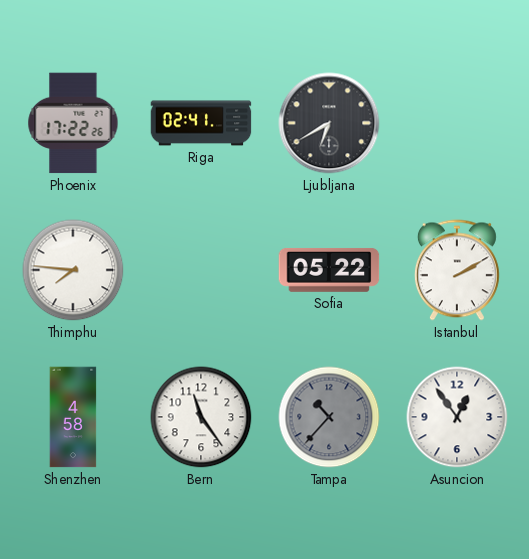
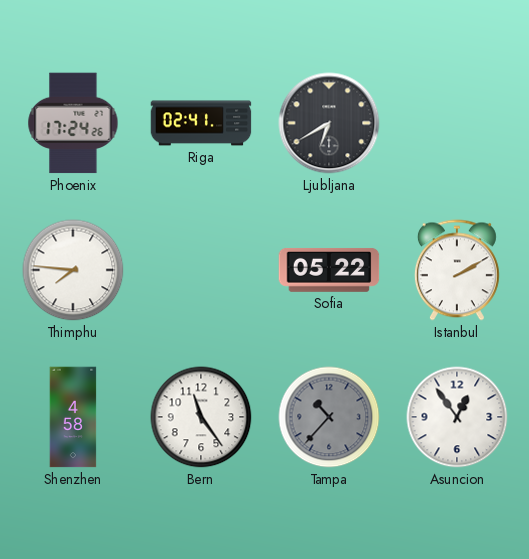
Phoenix: 17:22 -> 17:24 (73, 123)
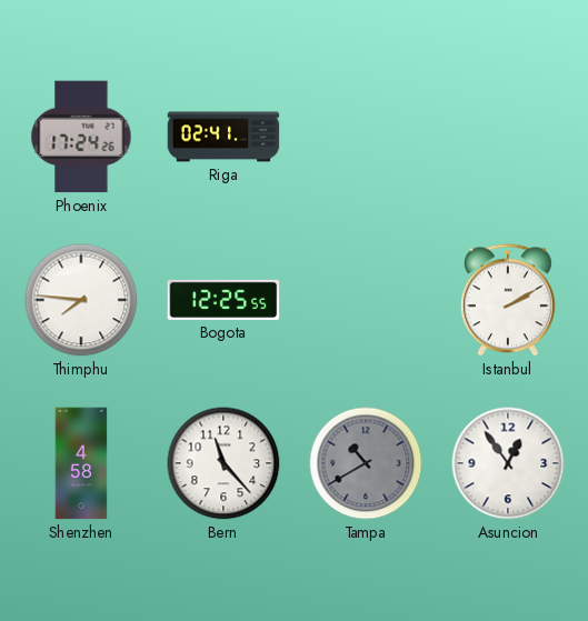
Ljubljana: 6:40 -> none (329, 123)
Bogota: none -> 12:25 (223, 300)
Sofia: 05:22 -> none (329, 270)
Bern: 11:24 -> 11:23 (223, 463)
Tampa: 10:37 -> 10:40 (366, 463)
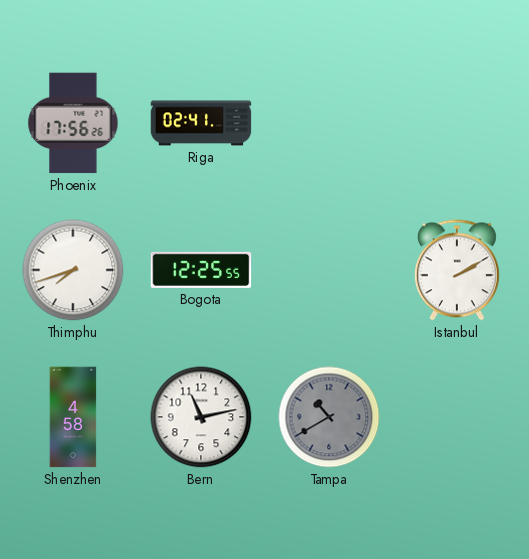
Phoenix: 17:24 -> 17:56 (73, 123)
Thimphu: 7:46 -> 7:42 (73, 270)
Bern: 11:23 -> 11:13 (201, 417)
Asuncion: 12:54 -> none (508, 463)
